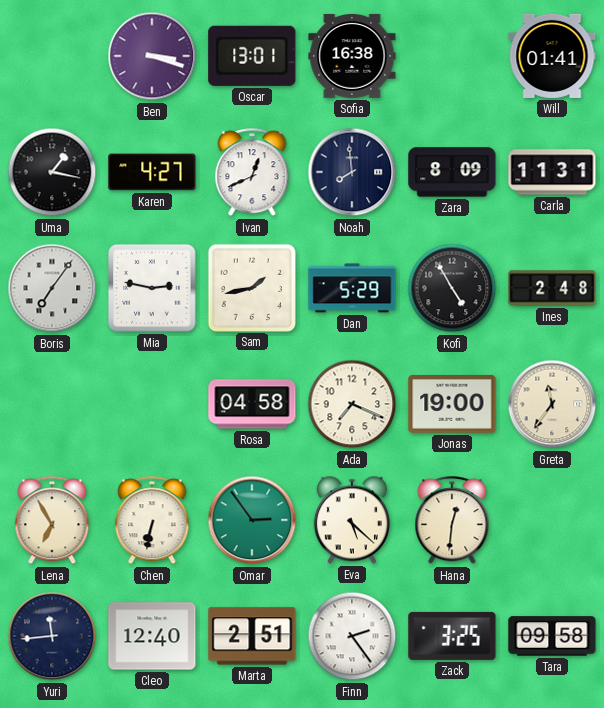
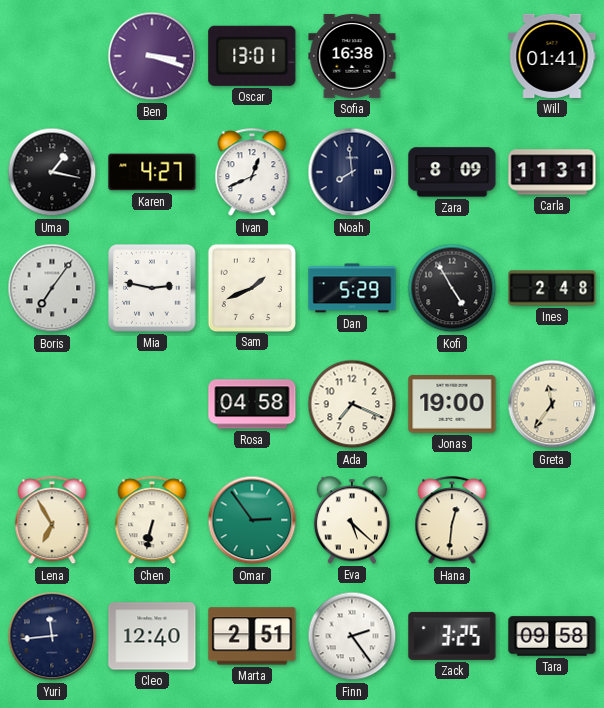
Sam: 1:43 -> 1:41 (251, 287)
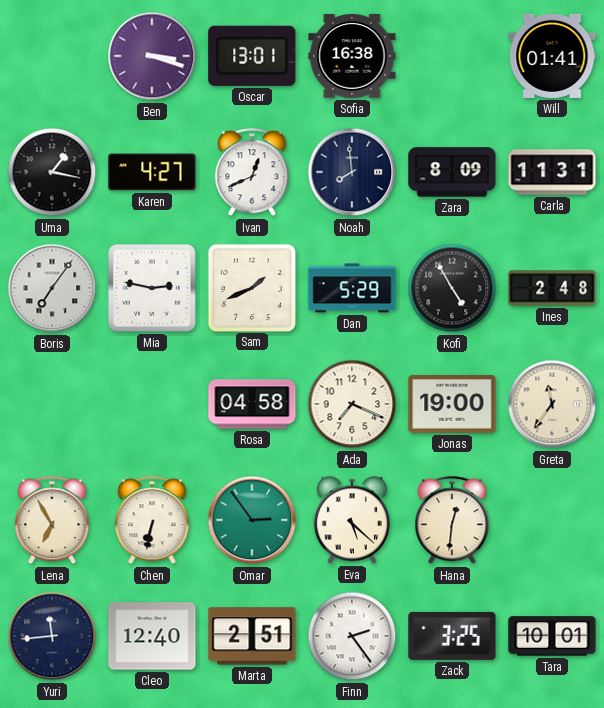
Tara: 09:58 -> 10:01 (552, 636)
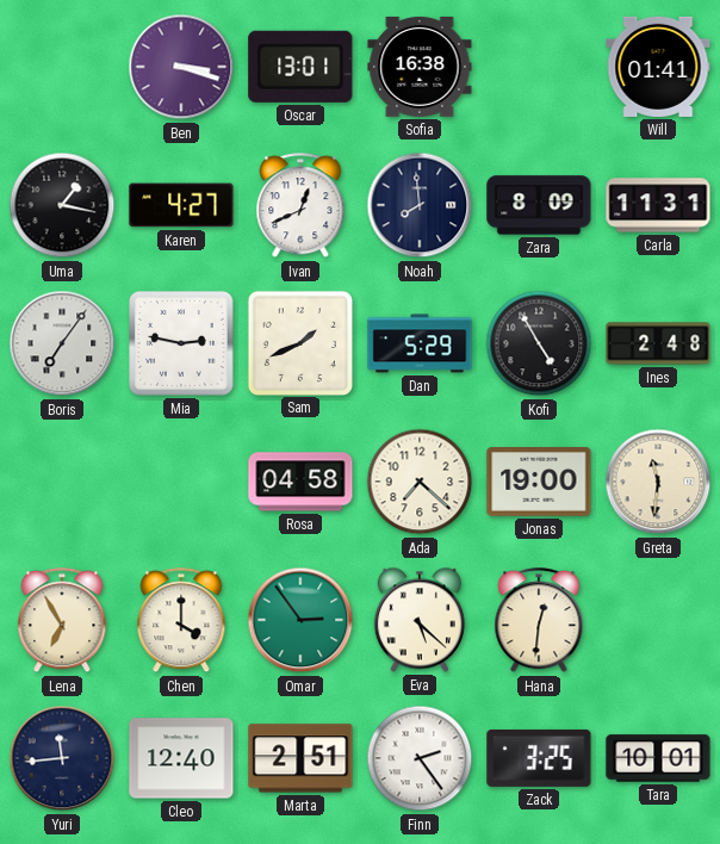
Ada: 7:19 -> 7:22 (420, 482)
Greta: 11:36 -> 11:31 (658, 482)
Chen: 6:32 -> 4:00 (181, 621)
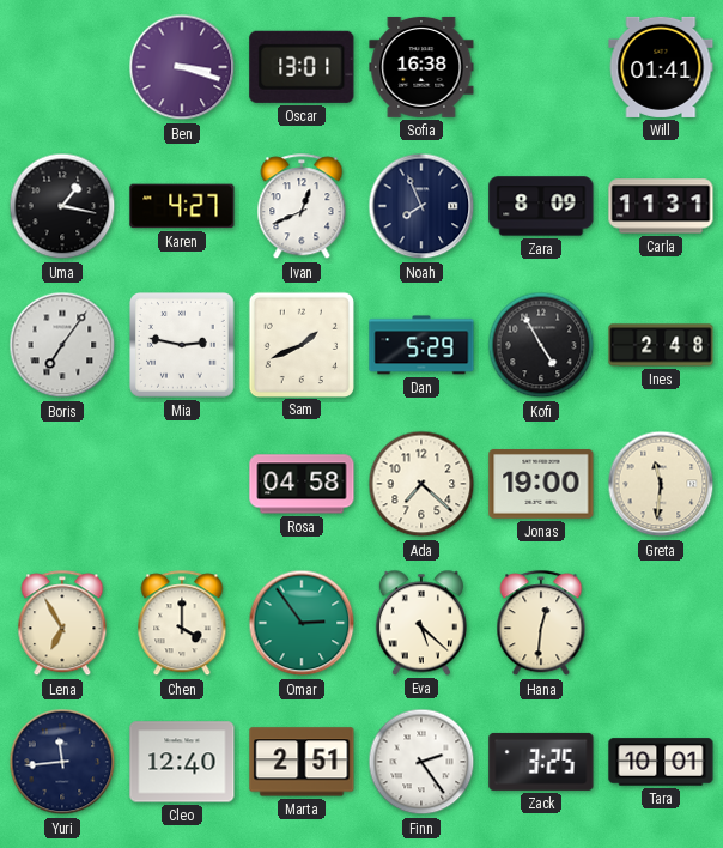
Noah: 7:59 -> 7:56 (421, 206)
